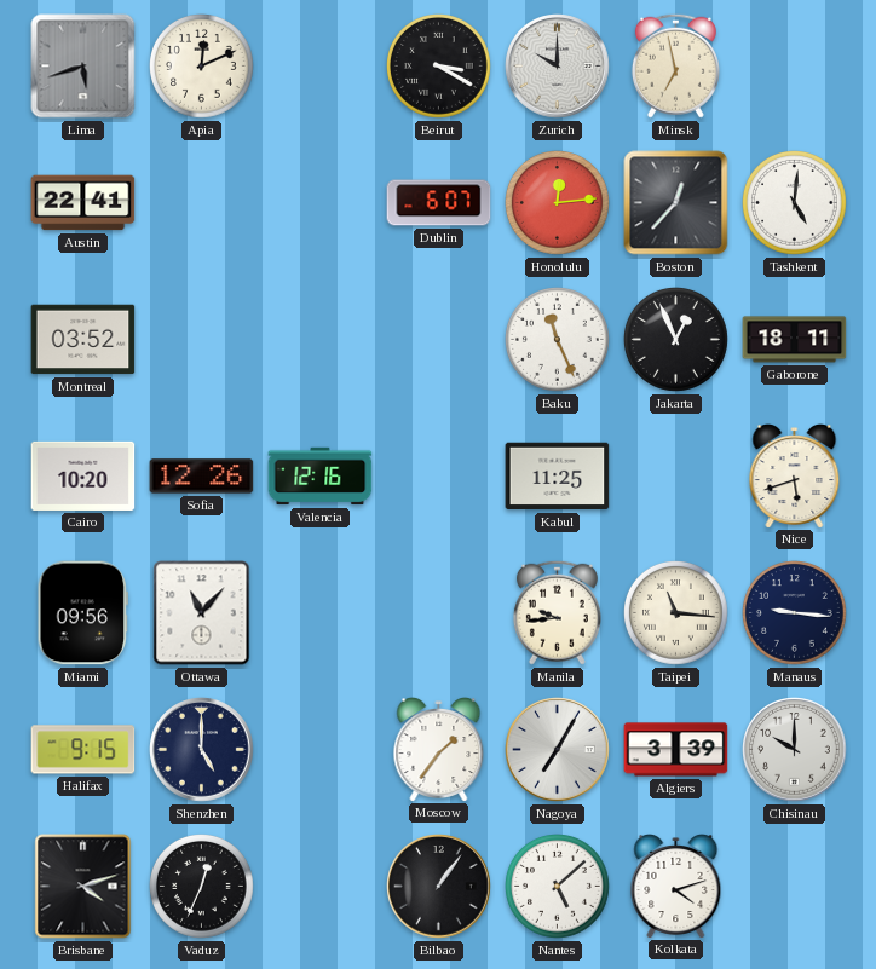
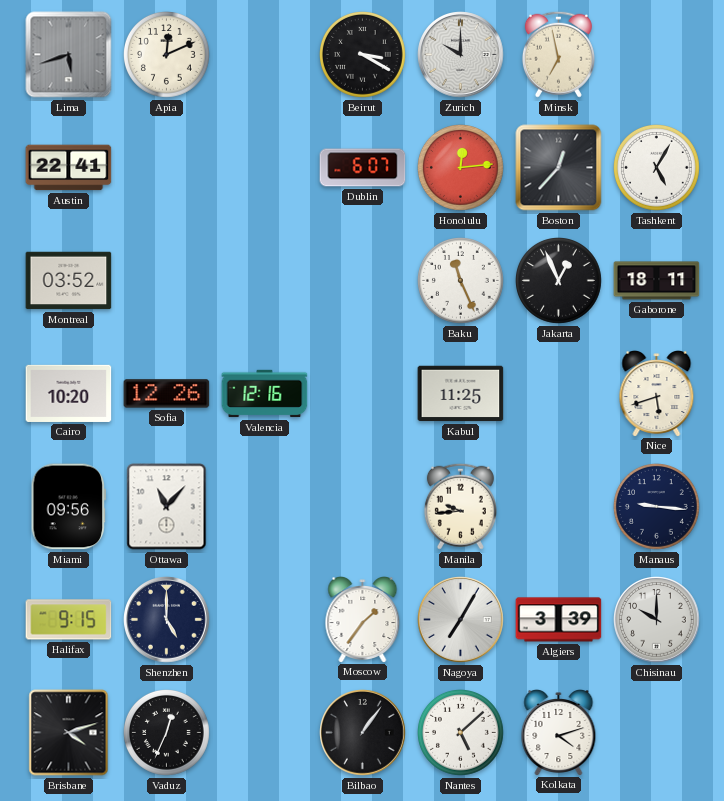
Tashkent: 5:01 -> 5:05 (657, 168)
Taipei: 11:16 -> none (676, 613)
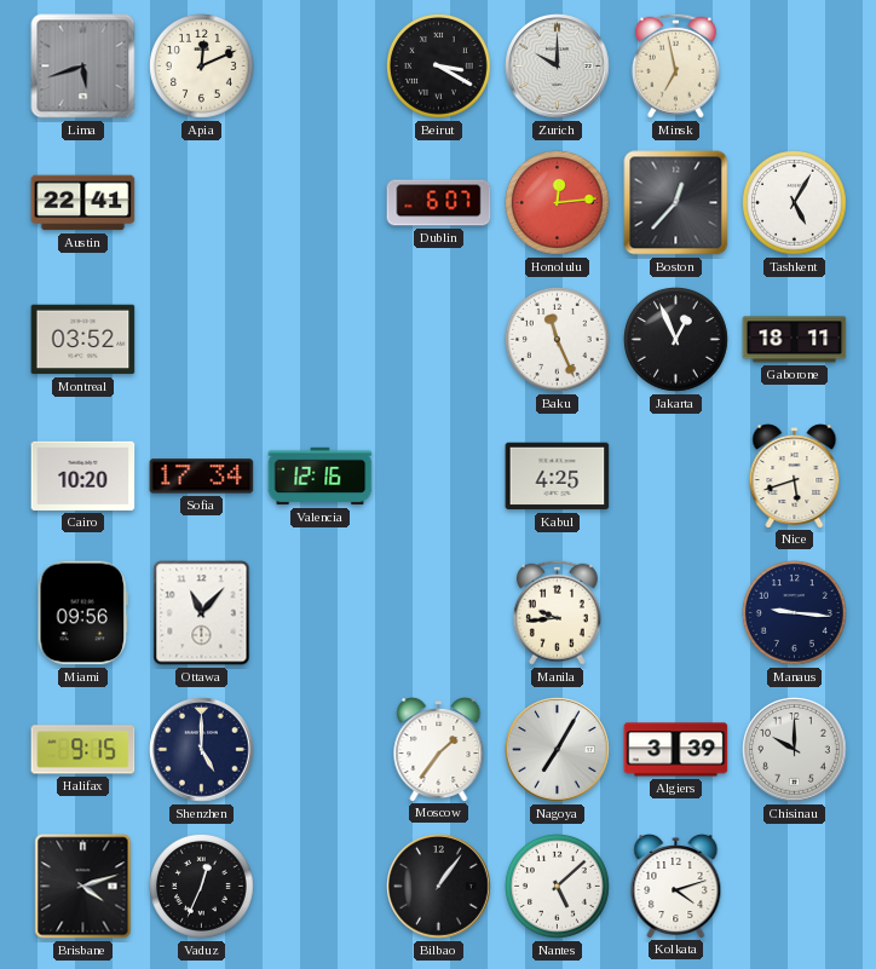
Sofia: 12:26 -> 17:34 (202, 477)
Kabul: 11:25 -> 4:25 (558, 477)
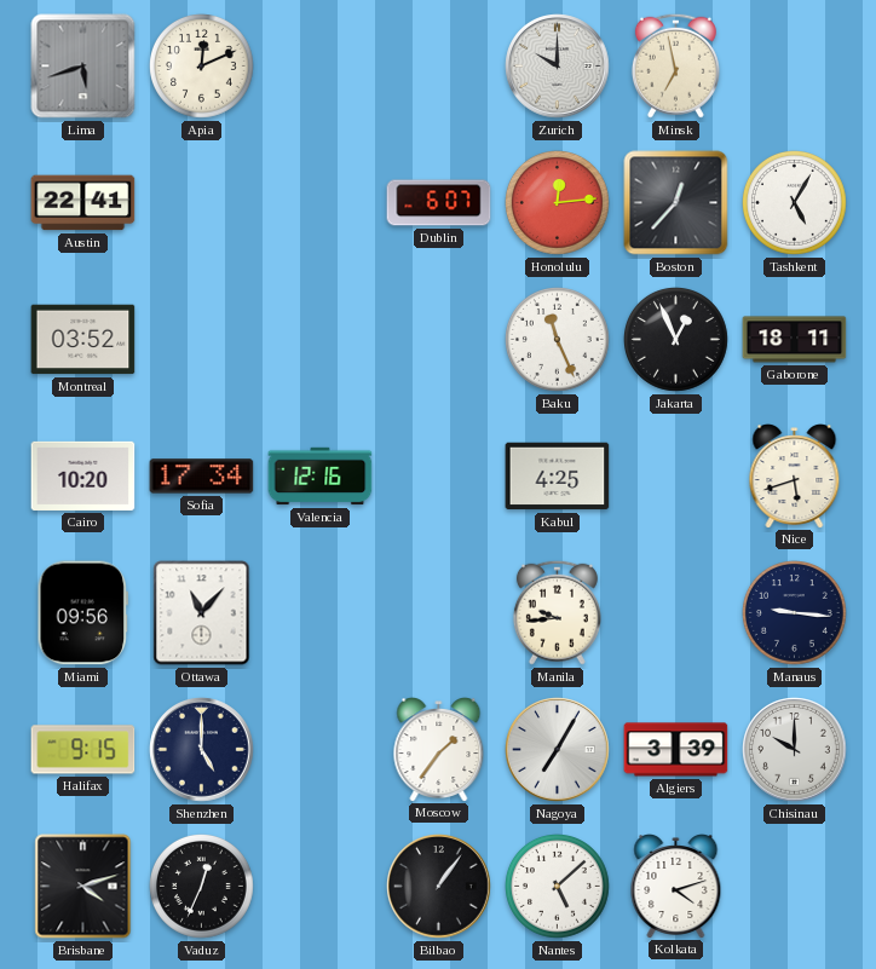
Beirut: 3:20 -> none (439, 67)
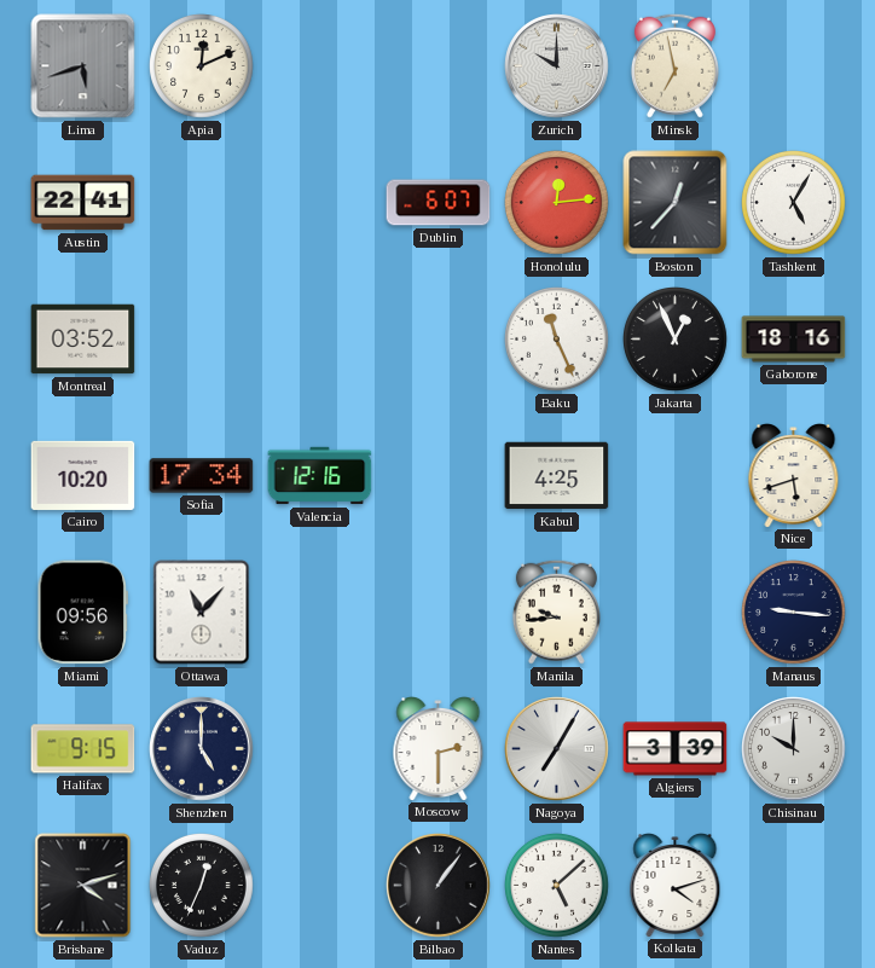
Gaborone: 18:11 -> 18:16 (794, 340)
Moscow: 1:36 -> 2:30 (439, 749)
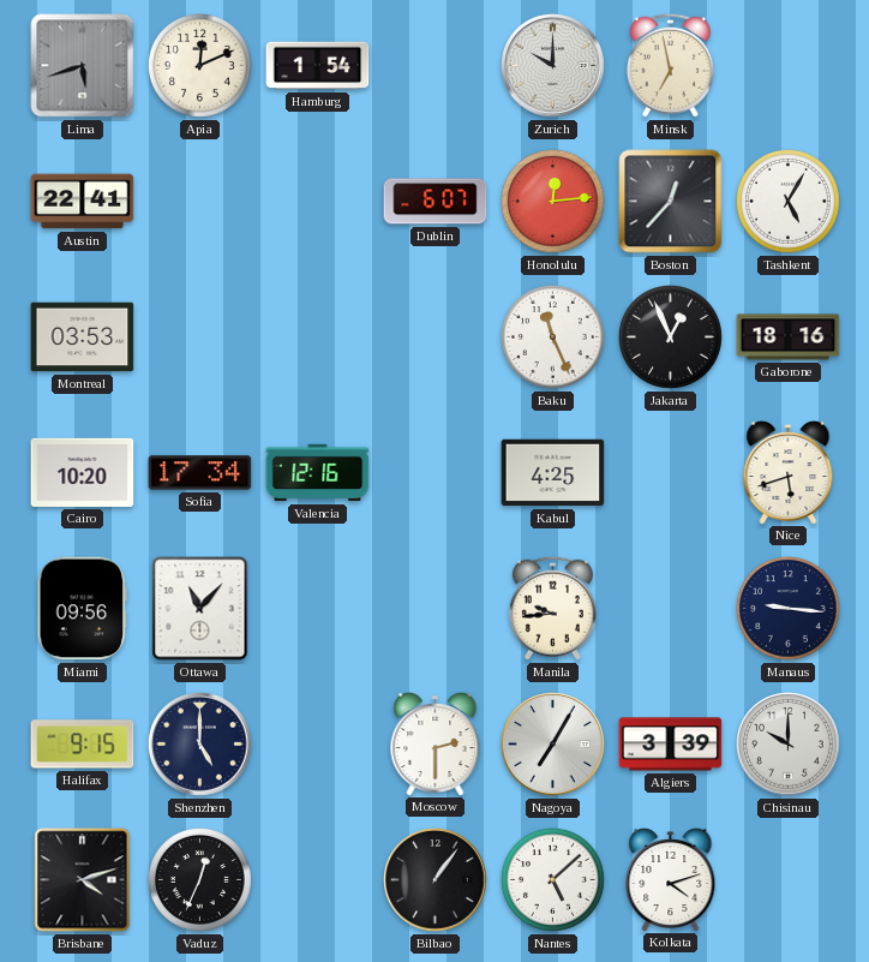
Hamburg: none -> 1:54 (318, 66)
Montreal: 03:52 -> 03:53 (83, 337)
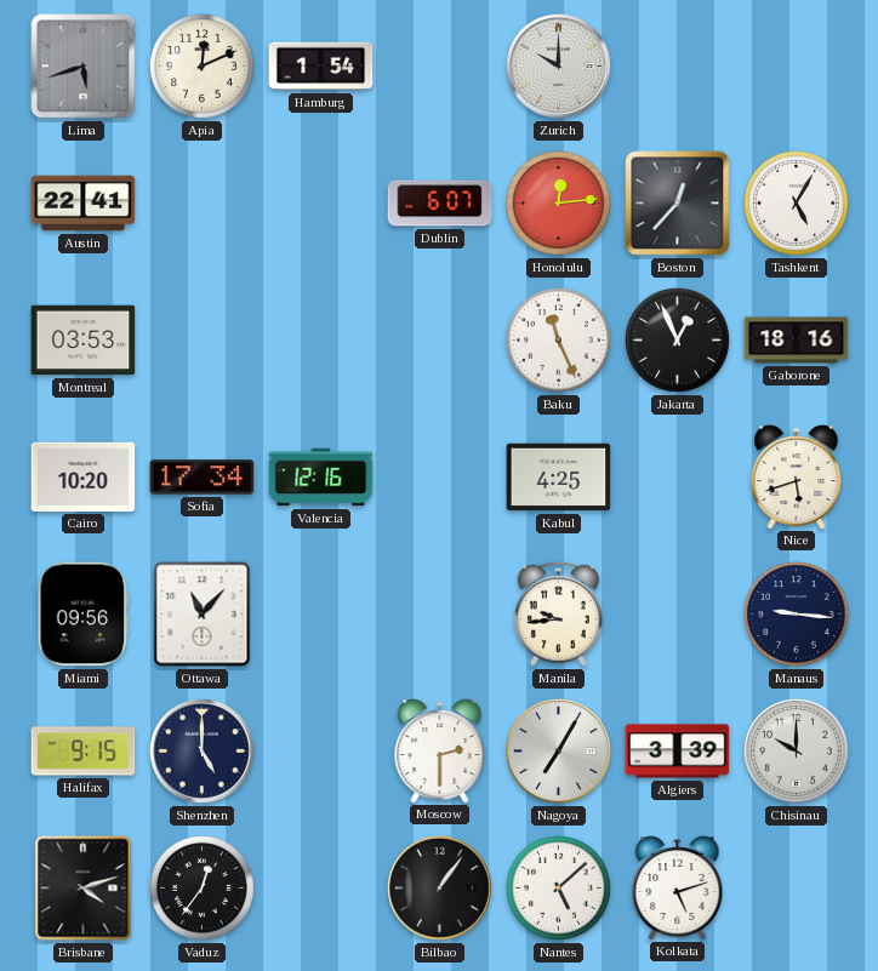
Minsk: 6:58 -> none (670, 65)
Vaduz: 12:34 -> 12:36 (203, 889)
Kolkata: 4:12 -> 5:12 (678, 889)
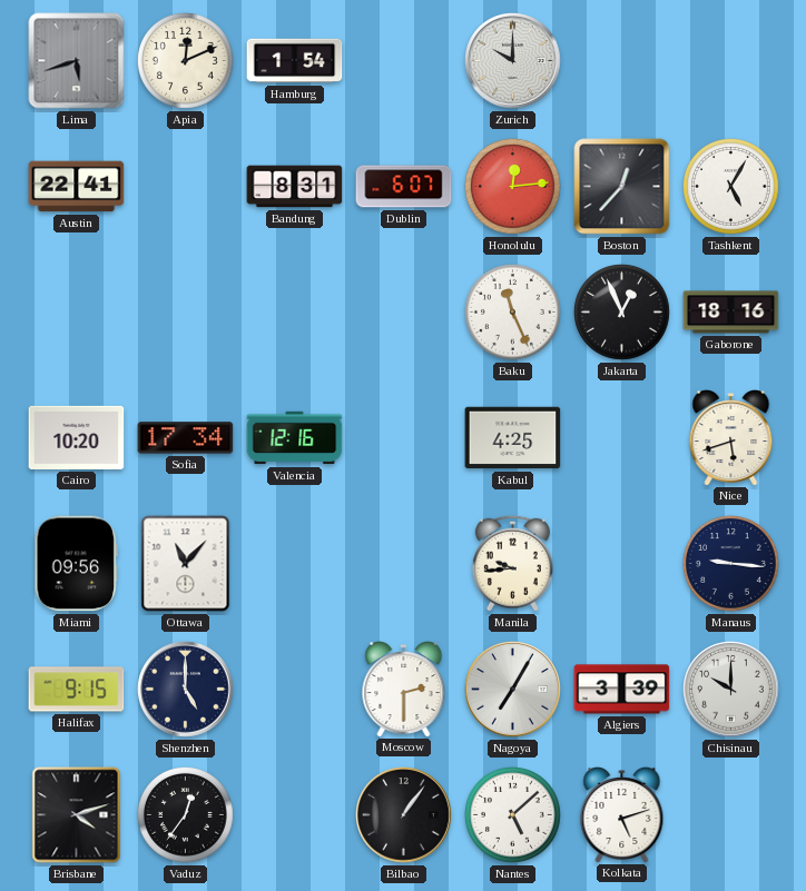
Bandung: none -> 8:31 (295, 187)
Montreal: 03:53 -> none (84, 341)
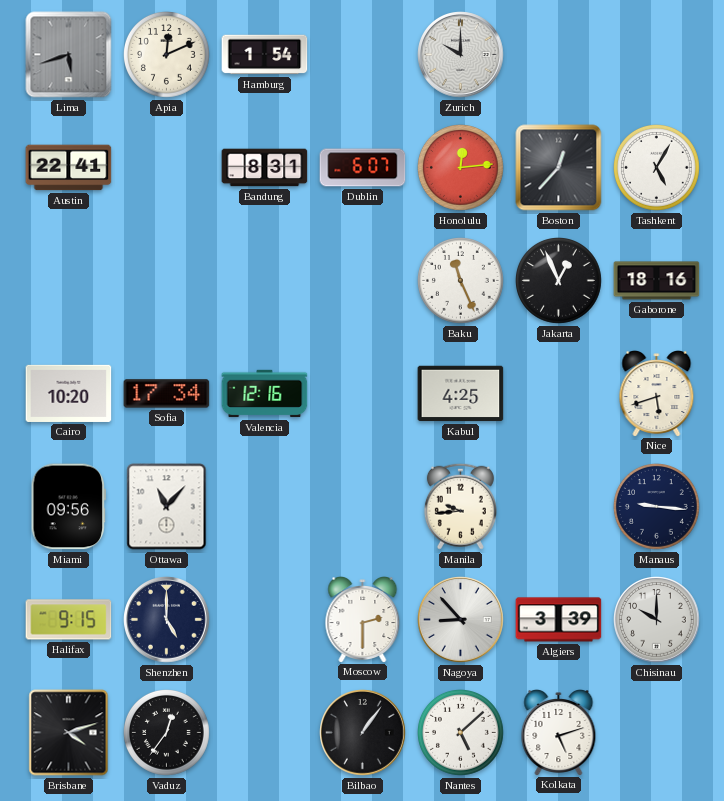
Nagoya: 7:05 -> 8:53 (461, 620)
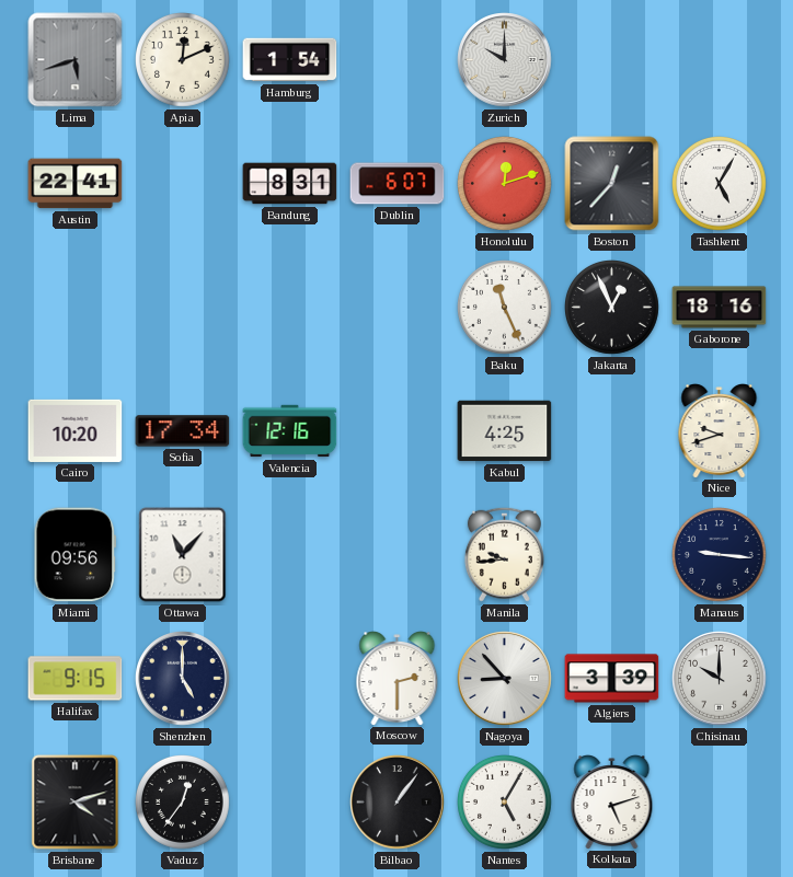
Honolulu: 12:14 -> 12:12 (505, 184)
Nice: 5:42 -> 9:42 (720, 431)
Nantes: 5:08 -> 5:05 (505, 803)
